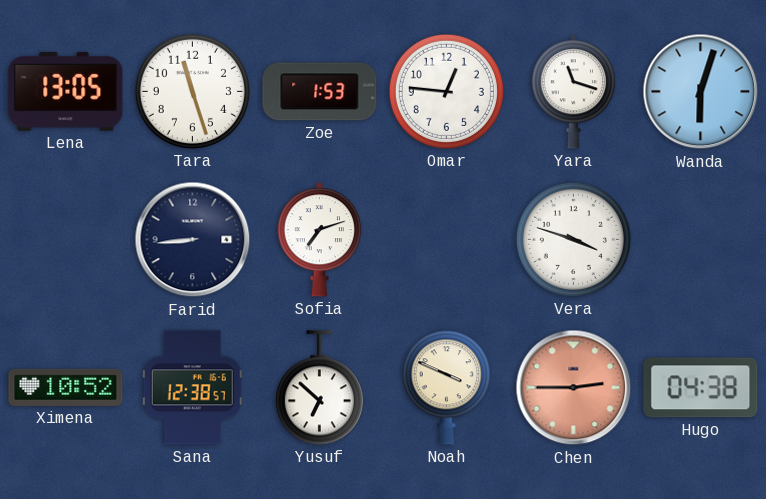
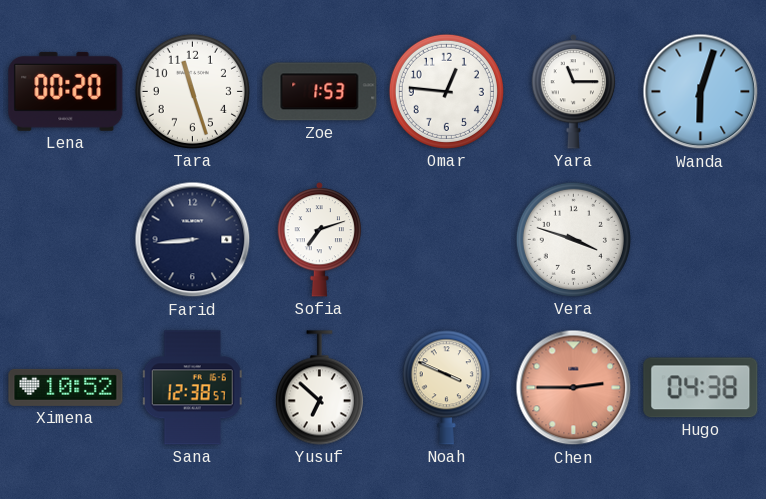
Lena: 13:05 -> 00:20 (66, 91)
Yara: 11:18 -> 11:15 (574, 92)
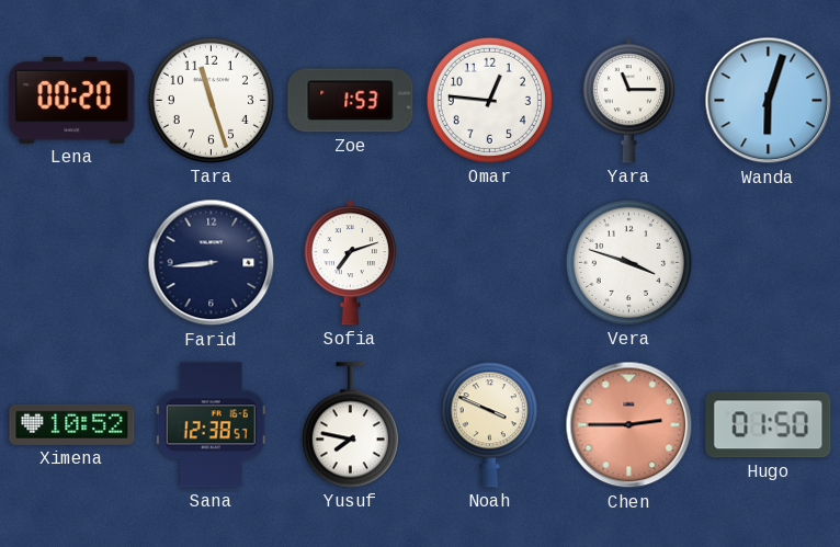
Yusuf: 6:52 -> 7:47 (350, 425)
Hugo: 04:38 -> 01:50 (769, 425)
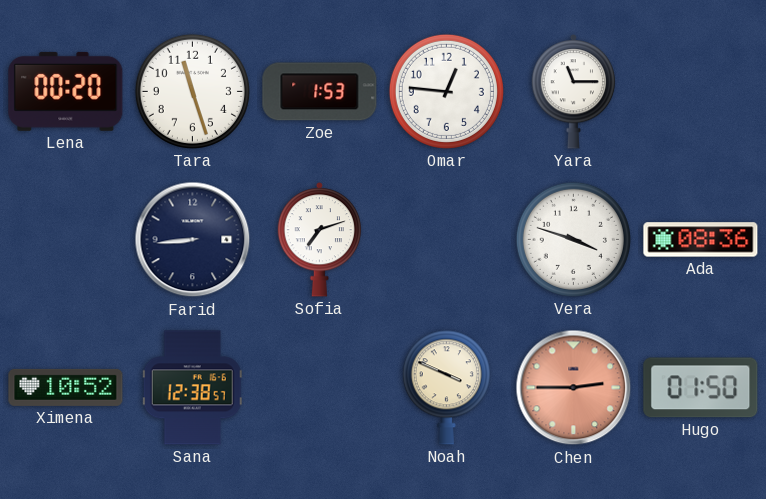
Wanda: 6:03 -> none (769, 101)
Ada: none -> 08:36 (701, 240)
Yusuf: 7:47 -> none (350, 425)
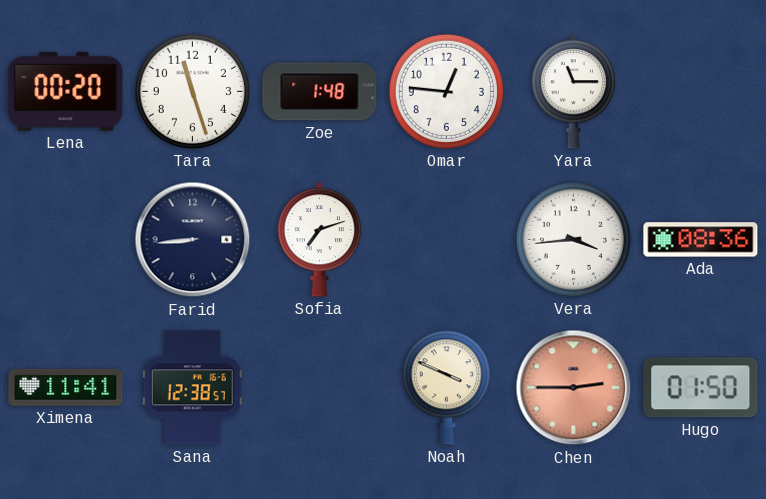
Zoe: 1:53 -> 1:48 (320, 92)
Vera: 3:48 -> 3:44 (573, 239)
Ximena: 10:52 -> 11:41 (66, 387)
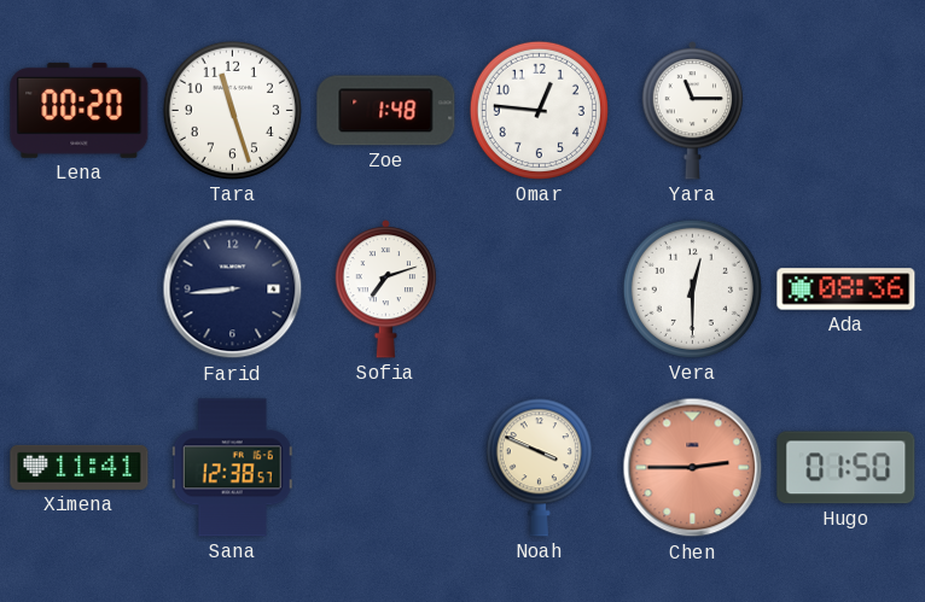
Vera: 3:44 -> 12:30 (692, 288)
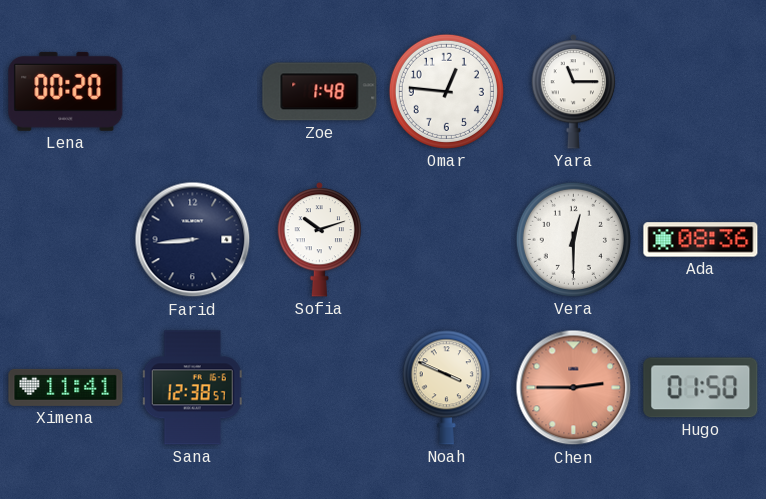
Tara: 11:27 -> none (232, 110)
Sofia: 7:12 -> 10:12 (320, 240)
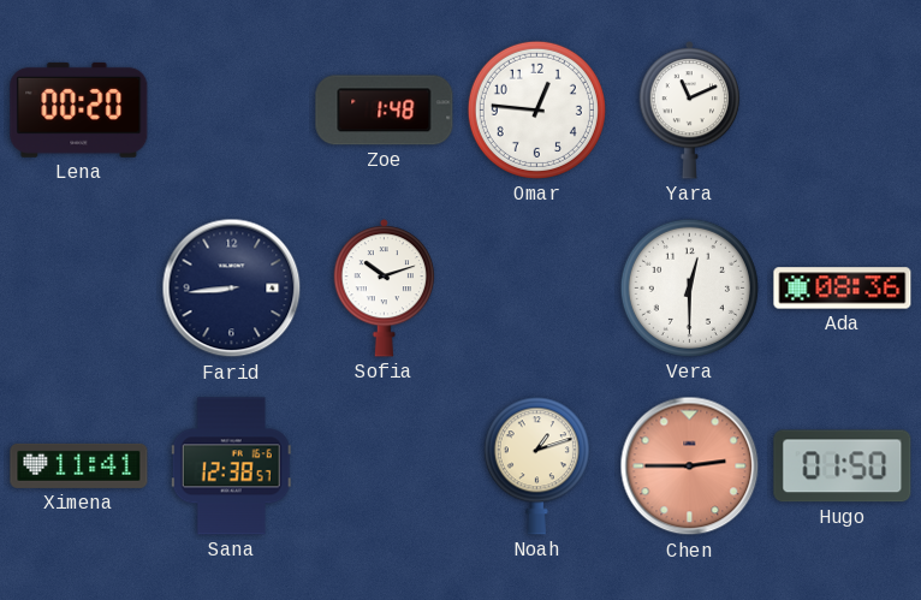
Yara: 11:15 -> 11:11 (690, 111)
Noah: 3:49 -> 1:12 (536, 467)
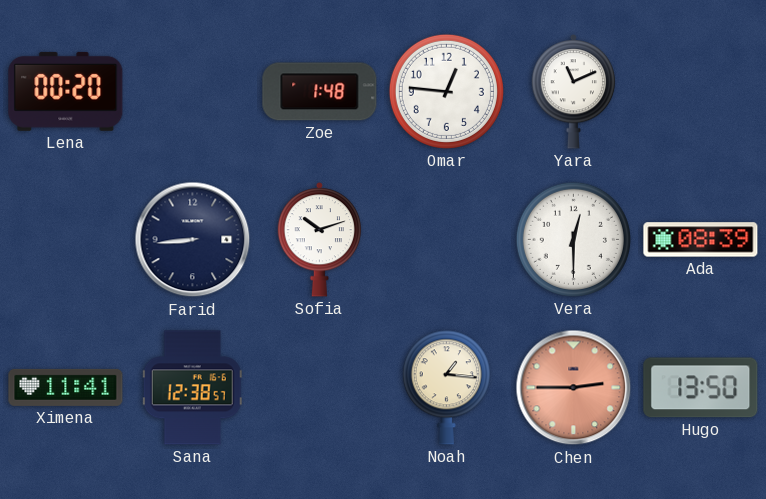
Ada: 08:36 -> 08:39 (701, 240)
Noah: 1:12 -> 1:16 (446, 388)
Hugo: 01:50 -> 13:50 (701, 388)
